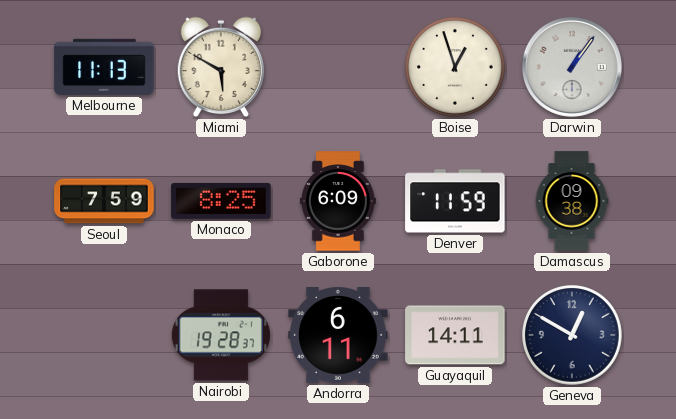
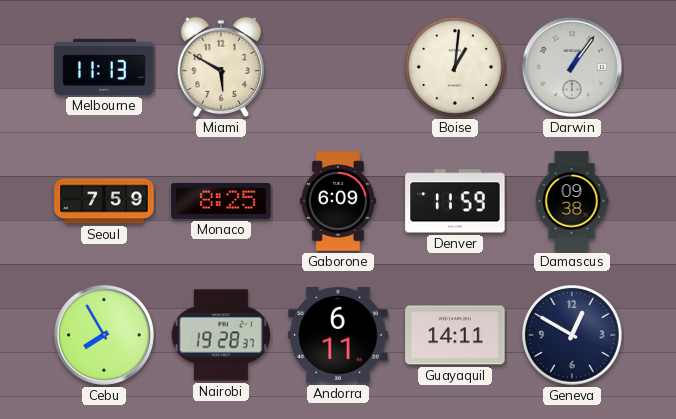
Boise: 12:57 -> 1:01 (456, 68)
Cebu: none -> 7:55 (104, 335)
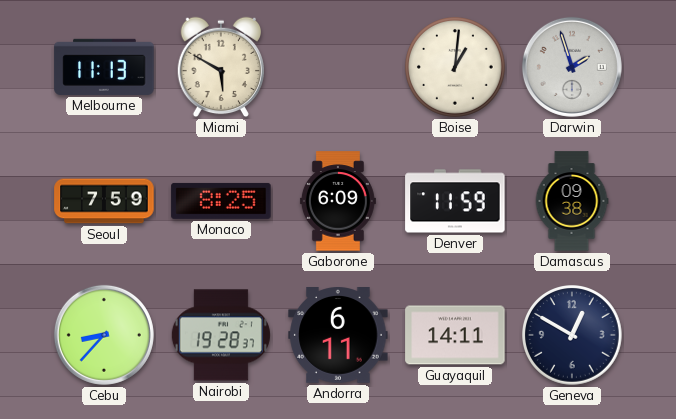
Darwin: 1:06 -> 1:57 (572, 67)
Cebu: 7:55 -> 8:37 (104, 335)
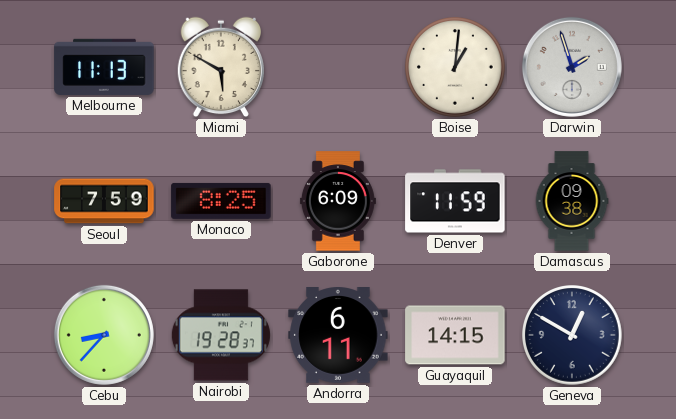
Guayaquil: 14:11 -> 14:15 (455, 335)
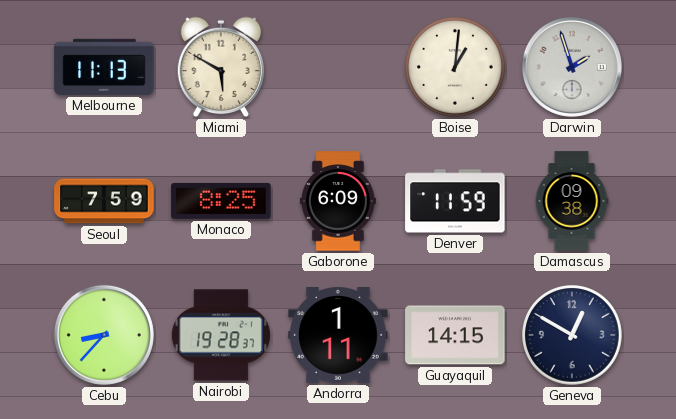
Andorra: 6:11 -> 1:11 (338, 336)
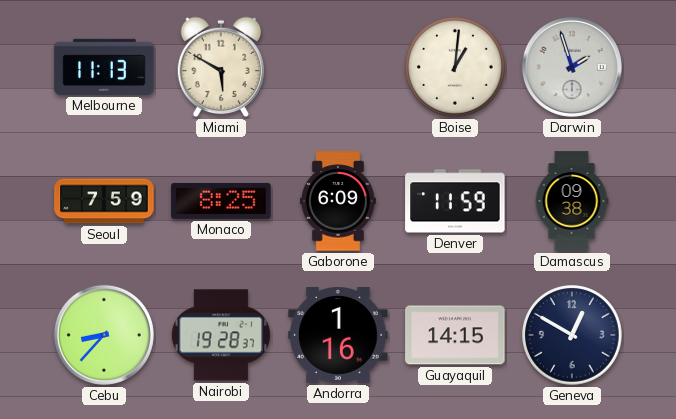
Andorra: 1:11 -> 1:16 (338, 336)
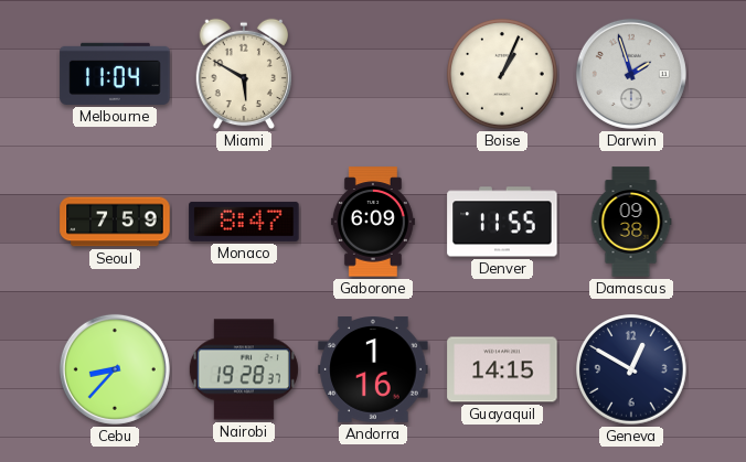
Melbourne: 11:13 -> 11:04 (115, 74)
Boise: 1:01 -> 1:04 (503, 75)
Monaco: 8:25 -> 8:47 (244, 222)
Denver: 11:59 -> 11:55 (502, 222)
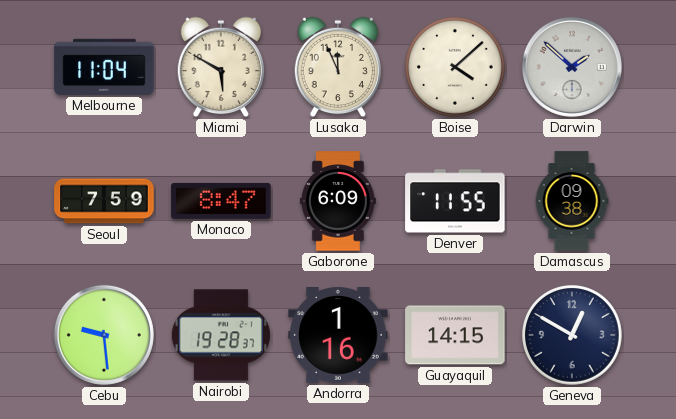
Lusaka: none -> 11:56 (337, 67)
Boise: 1:04 -> 4:08 (456, 68)
Darwin: 1:57 -> 1:52 (572, 67)
Cebu: 8:37 -> 9:29 (104, 335)
